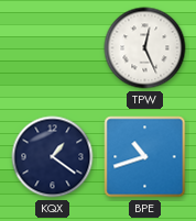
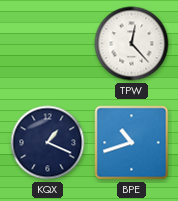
TPW: 12:26 -> 12:23 (132, 44)
KQX: 1:21 -> 1:19 (48, 143)
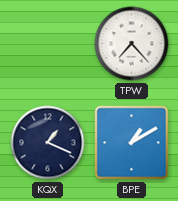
TPW: 12:23 -> 7:23 (132, 44)
BPE: 10:42 -> 1:10 (132, 143)
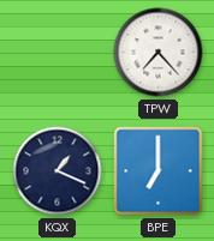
BPE: 1:10 -> 7:00 (159, 171)
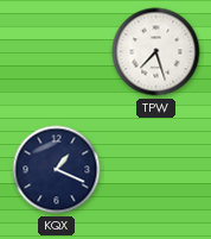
TPW: 7:23 -> 7:27 (156, 52)
BPE: 7:00 -> none (159, 171)
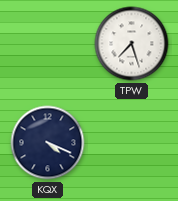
KQX: 1:19 -> 4:19 (48, 143)
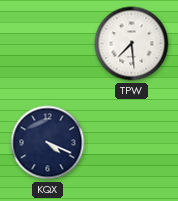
TPW: 7:27 -> 7:29 (132, 44)
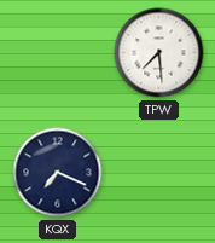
KQX: 4:19 -> 7:19 (58, 173)
